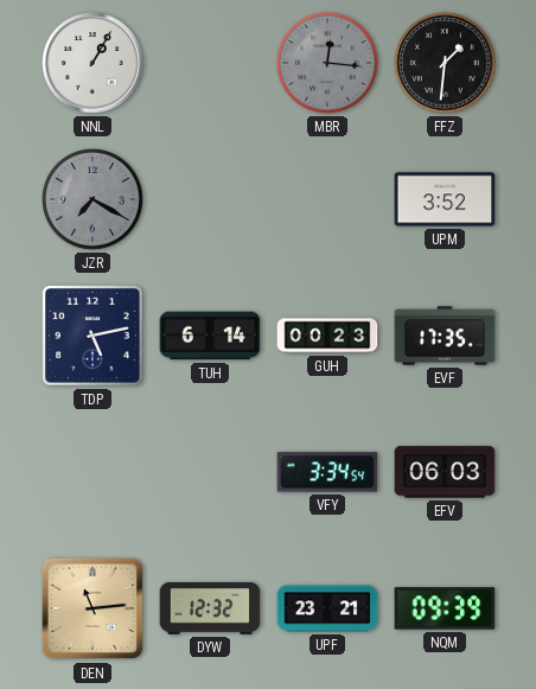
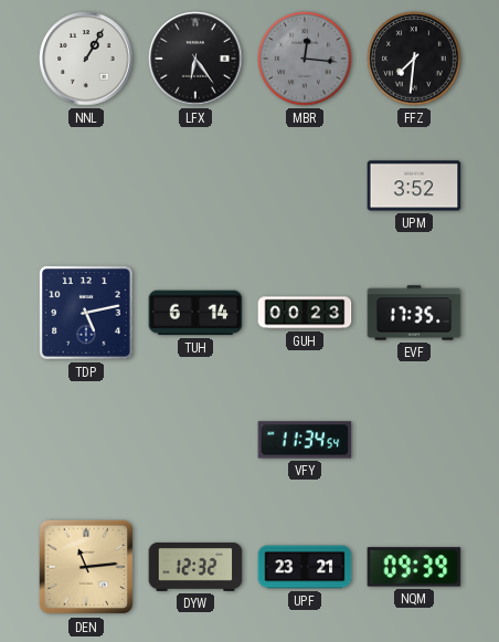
LFX: none -> 6:24 (195, 59)
FFZ: 1:31 -> 7:31 (414, 59)
JZR: 7:20 -> none (92, 199)
VFY: 3:34 -> 11:34 (305, 440)
EFV: 06:03 -> none (445, 472)
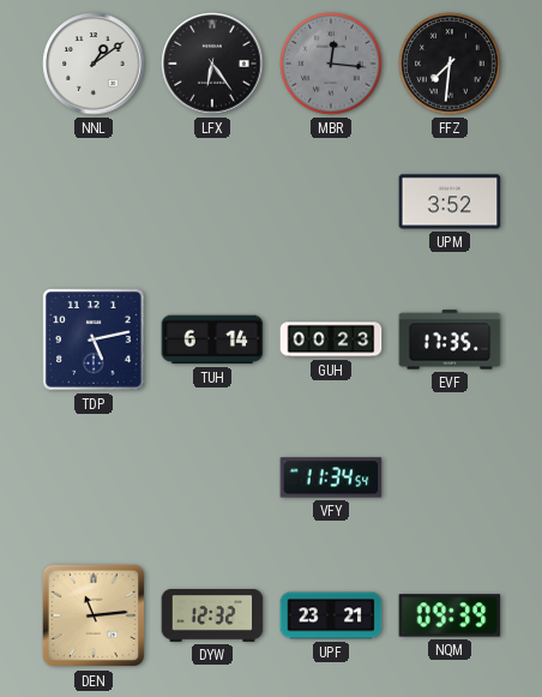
NNL: 1:05 -> 1:09 (94, 64)
